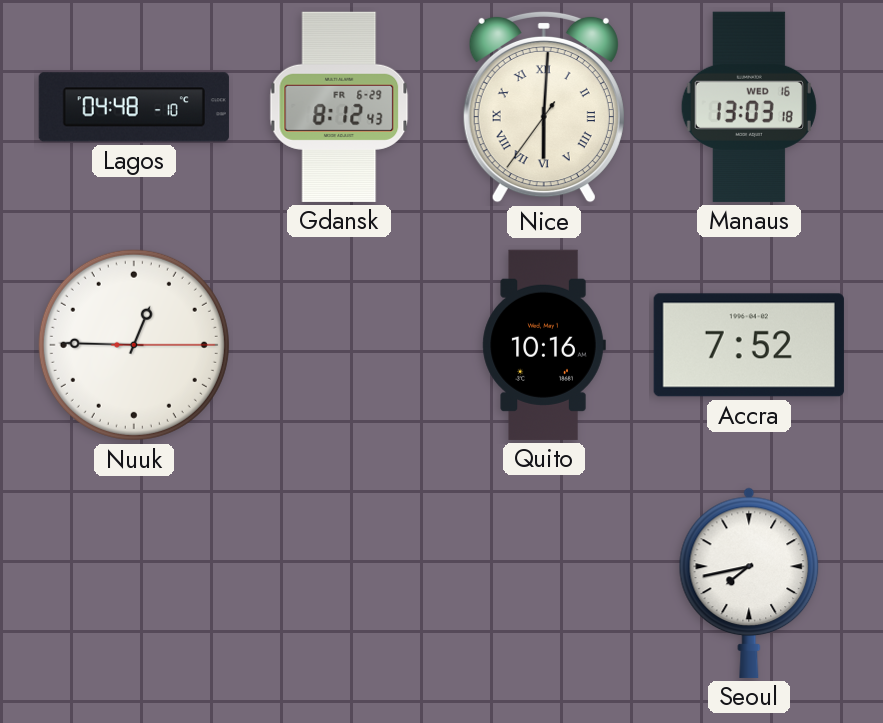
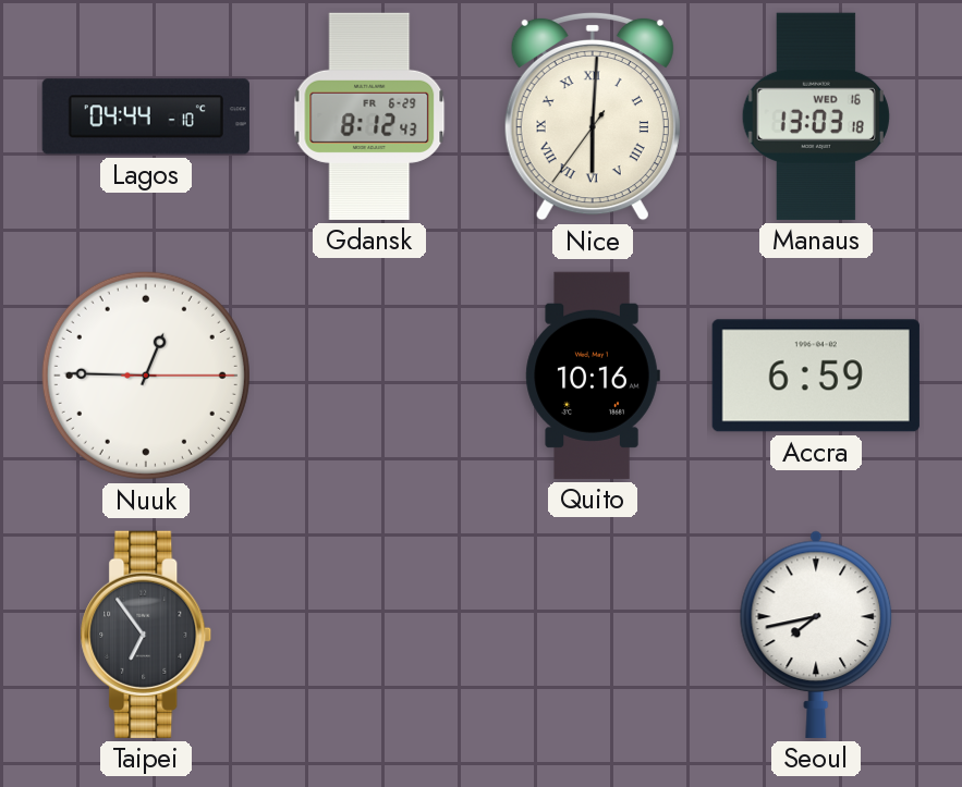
Lagos: 04:48 -> 04:44 (146, 116)
Accra: 7:52 -> 6:59 (816, 376)
Taipei: none -> 6:54 (146, 635)
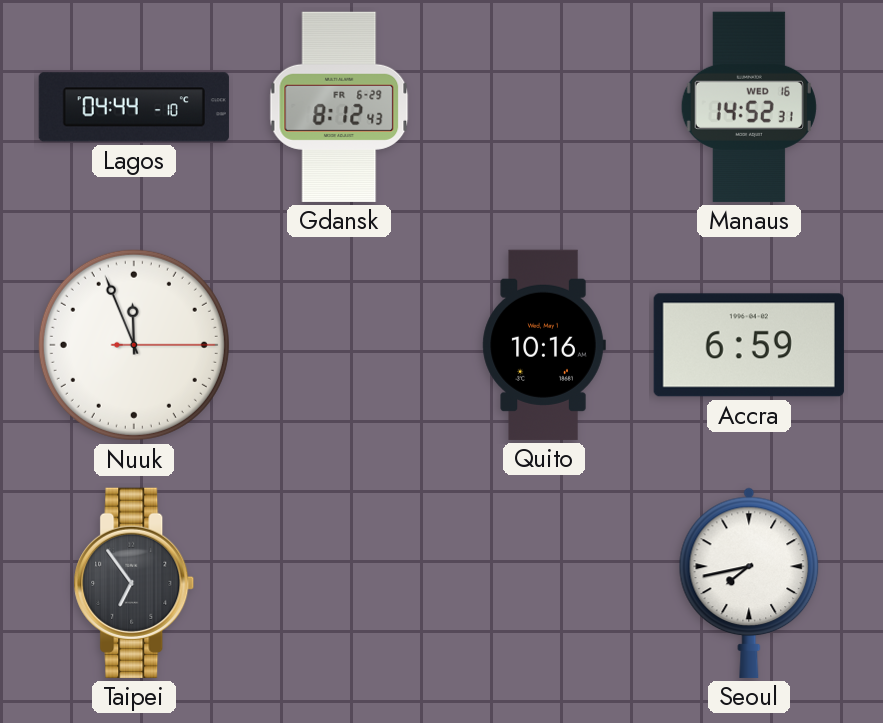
Nice: 6:00 -> none (593, 116)
Manaus: 13:03 -> 14:52 (749, 107)
Nuuk: 12:45 -> 11:56 (134, 345)
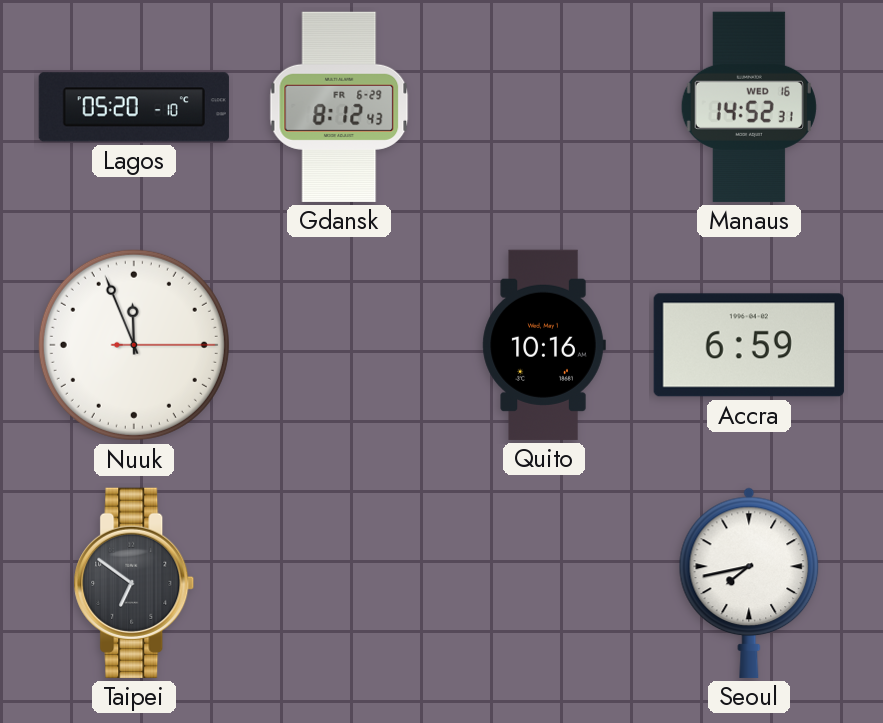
Lagos: 04:44 -> 05:20 (134, 107)
Taipei: 6:54 -> 6:51 (134, 583)
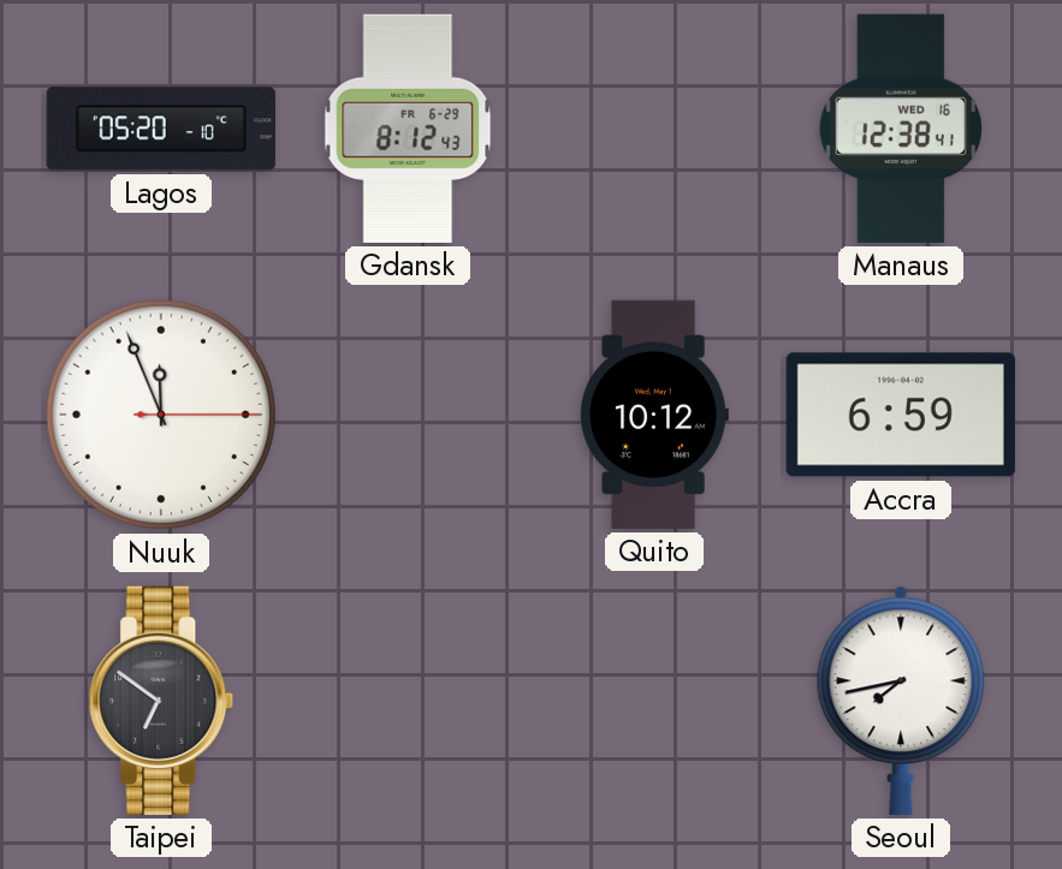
Manaus: 14:52 -> 12:38 (901, 129)
Quito: 10:16 -> 10:12 (654, 415)
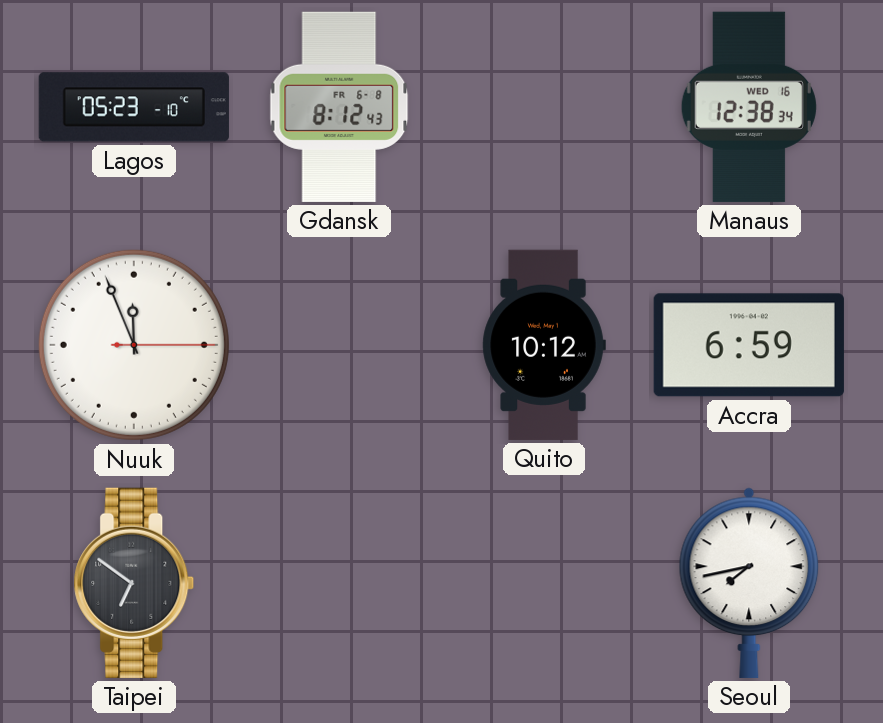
Lagos: 05:20 -> 05:23 (134, 107)
Gdansk date: FR 6-29 -> FR 6-8 (339, 107)
Manaus: 12:38:41 -> 12:38:34 (749, 107)
